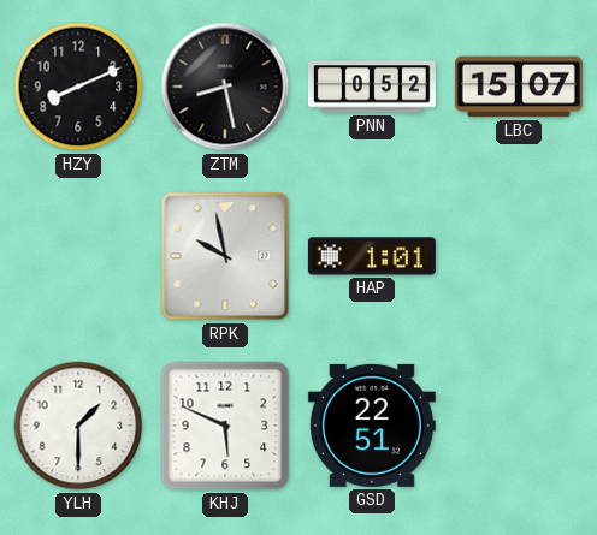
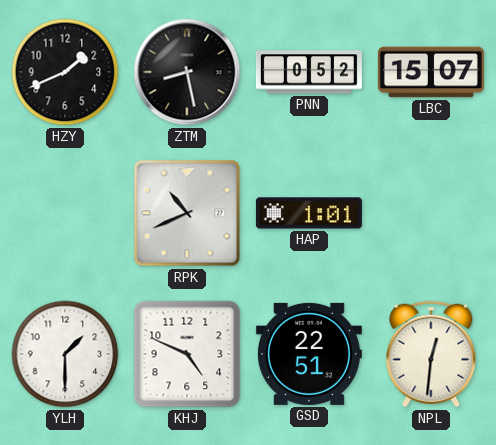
HZY: 8:11 -> 1:41 (65, 72)
RPK: 9:58 -> 10:41 (187, 213)
KHJ: 5:49 -> 4:49 (187, 354)
NPL: none -> 12:31 (431, 354)
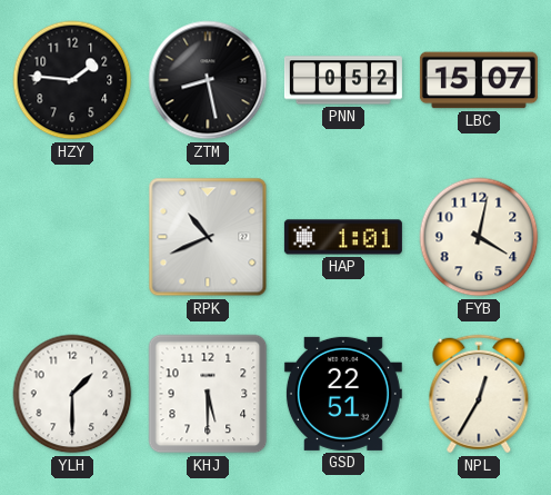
HZY: 1:41 -> 1:46 (72, 80)
FYB: none -> 4:02 (479, 237)
KHJ: 4:49 -> 5:30 (208, 394)
NPL: 12:31 -> 12:35 (479, 394)
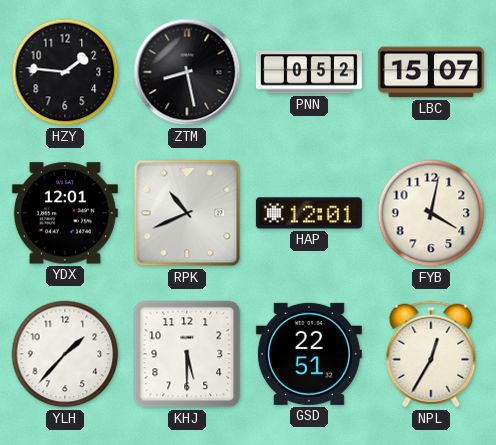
YDX: none -> 12:01 (65, 213)
HAP: 1:01 -> 12:01 (309, 213)
YLH: 1:30 -> 1:37 (65, 354)
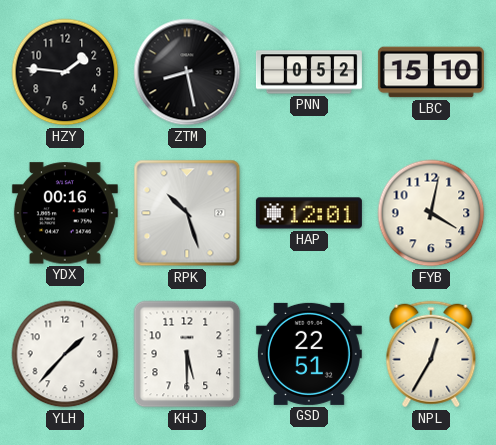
LBC: 15:07 -> 15:10 (431, 72)
YDX: 12:01 -> 00:16 (65, 213)
RPK: 10:41 -> 10:27 (187, 213)
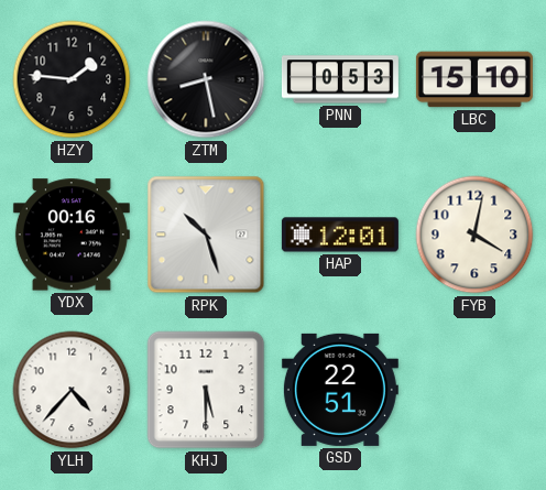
PNN: 0:52 -> 0:53 (340, 79)
YLH: 1:37 -> 4:37 (72, 390)
NPL: 12:35 -> none (431, 354)
